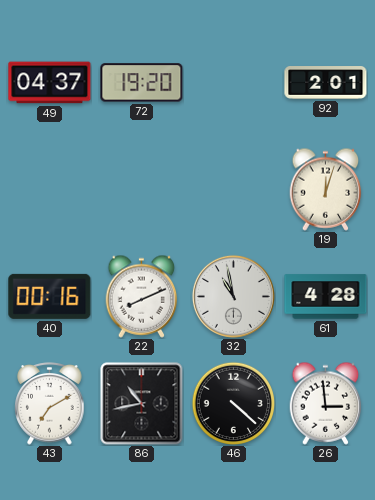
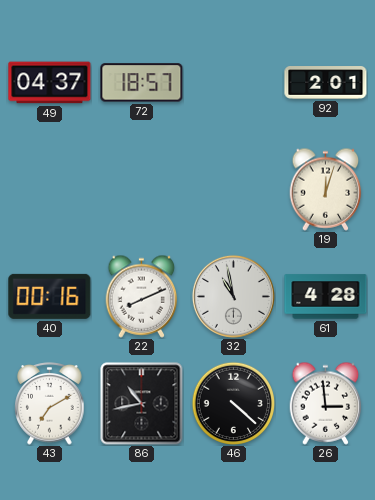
72: 19:20 -> 18:57 (142, 83)
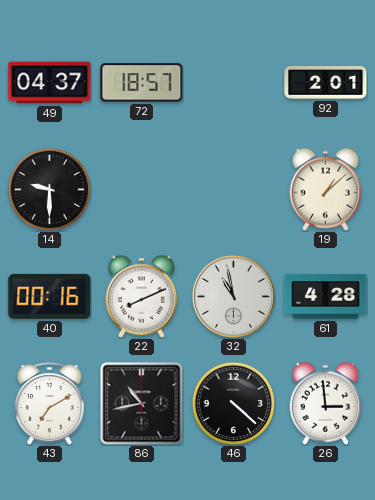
14: none -> 9:30 (49, 189)
19: 12:03 -> 1:08 (326, 189)
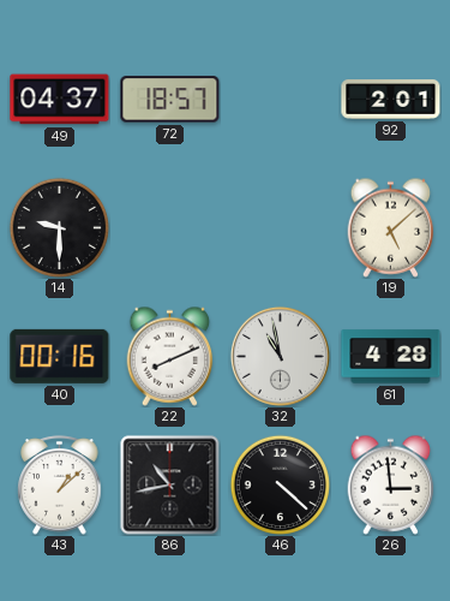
19: 1:08 -> 5:08 (391, 227)
43: 7:10 -> 1:08 (60, 486)
